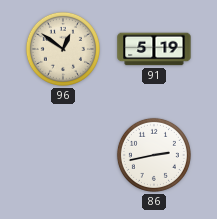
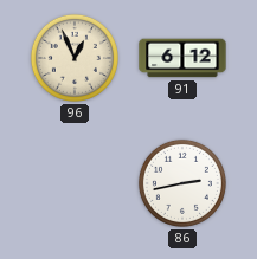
96: 12:51 -> 12:56 (75, 58)
91: 5:19 -> 6:12 (182, 58)
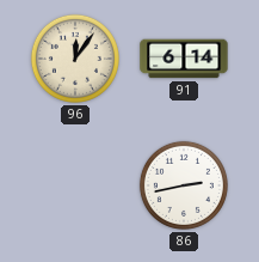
96: 12:56 -> 12:06 (75, 59)
91: 6:12 -> 6:14 (184, 59)
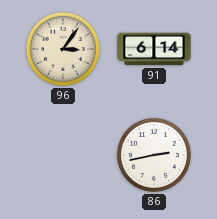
96: 12:06 -> 3:06 (63, 49)
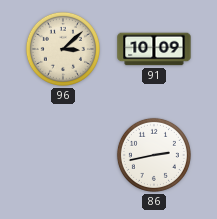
96: 3:06 -> 3:08 (63, 49)
91: 6:14 -> 10:09 (154, 49)
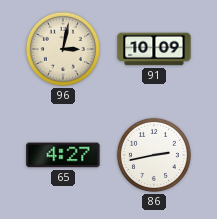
96: 3:08 -> 3:02 (63, 49)
65: none -> 4:27 (63, 155)
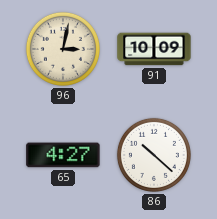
86: 2:43 -> 10:22 (154, 155)
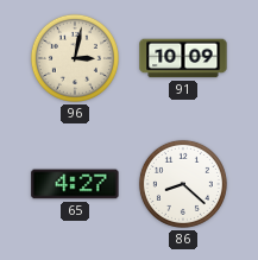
86: 10:22 -> 8:22 (183, 184)
